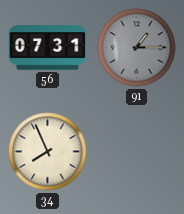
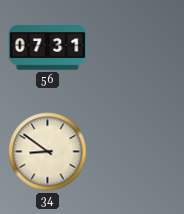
91: 1:15 -> none (137, 48)
34: 7:56 -> 8:51 (48, 152)
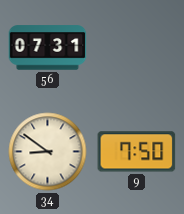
9: none -> 7:50 (137, 152)
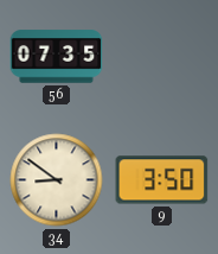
56: 07:31 -> 07:35 (57, 57)
9: 7:50 -> 3:50 (162, 180)
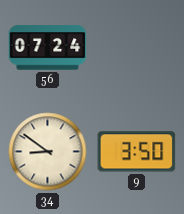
56: 07:35 -> 07:24 (48, 48)
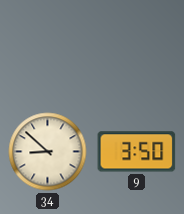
56: 07:24 -> none (48, 48)
34: 8:51 -> 8:52 (48, 152)
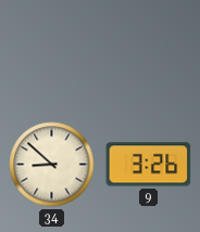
9: 3:50 -> 3:26 (149, 165)
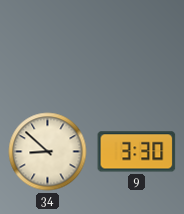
9: 3:26 -> 3:30 (137, 152)
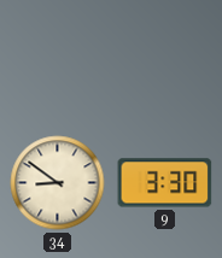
34: 8:52 -> 8:51 (58, 183)
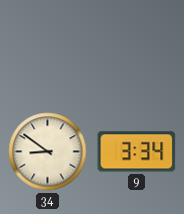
9: 3:30 -> 3:34 (137, 152)
